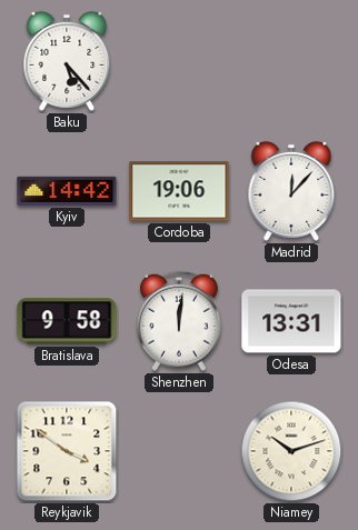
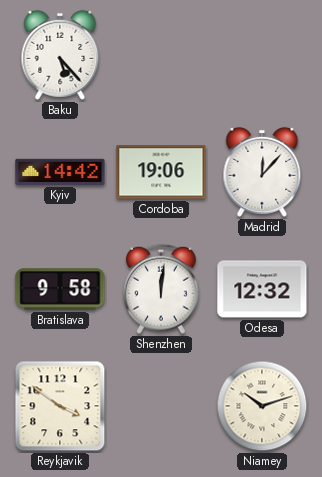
Odesa: 13:31 -> 12:32 (262, 289)
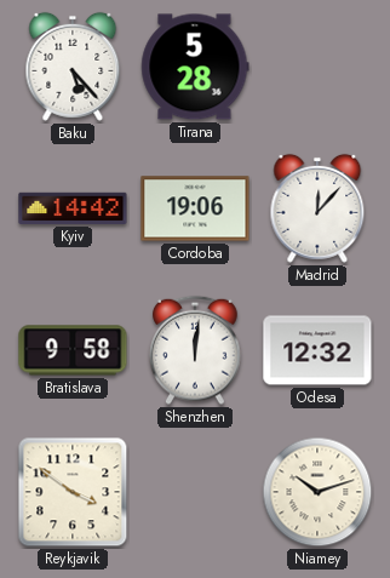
Tirana: none -> 5:28 (195, 67)
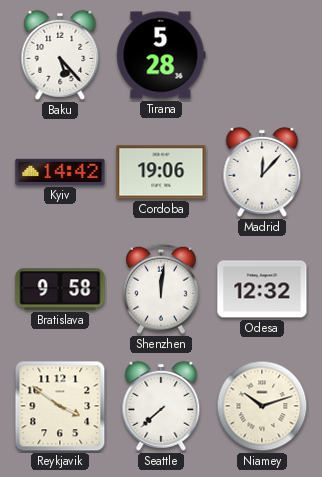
Seattle: none -> 7:38 (161, 406)
